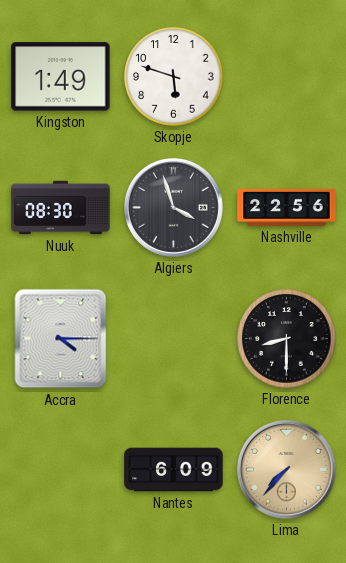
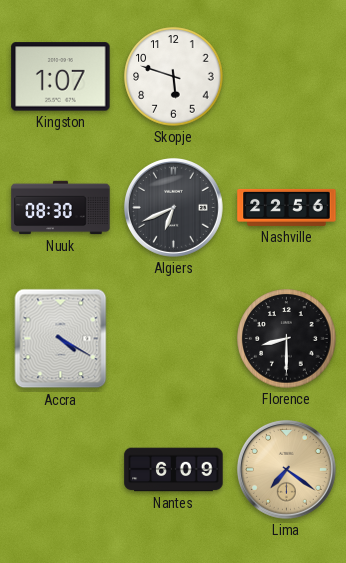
Kingston: 1:49 -> 1:07 (61, 77)
Algiers: 3:57 -> 6:41 (173, 207)
Accra: 4:15 -> 4:20 (61, 339)
Lima: 7:37 -> 7:21 (286, 469)
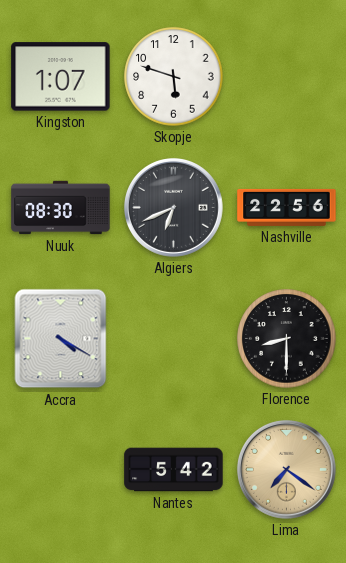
Nantes: 6:09 -> 5:42 (174, 470)
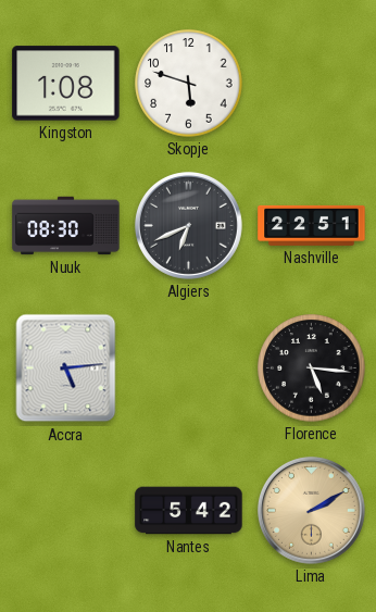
Kingston: 1:07 -> 1:08 (66, 84)
Nashville: 22:56 -> 22:51 (312, 225)
Accra: 4:20 -> 5:14 (66, 369)
Florence: 8:30 -> 5:16 (312, 369)
Lima: 7:21 -> 2:10 (311, 510)
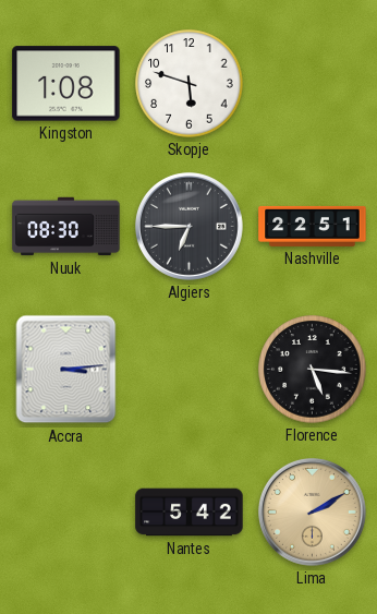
Algiers: 6:41 -> 6:45 (188, 226)
Accra: 5:14 -> 3:14 (66, 370)
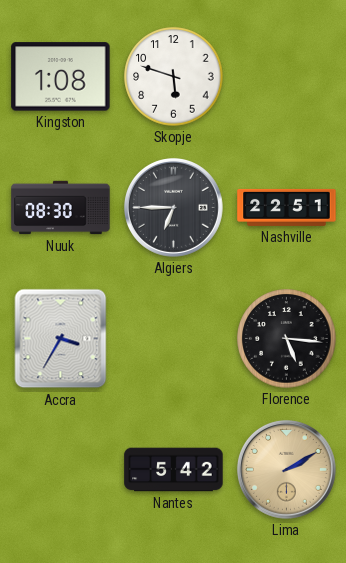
Accra: 3:14 -> 3:35 (61, 339)
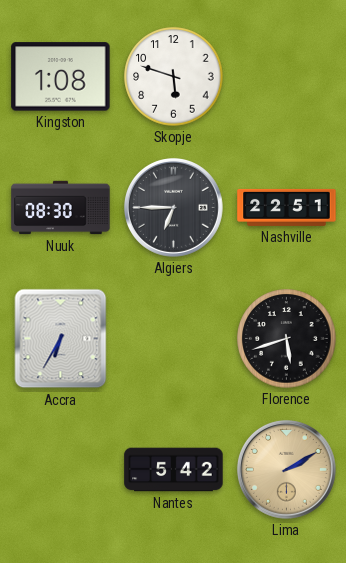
Accra: 3:35 -> 6:35 (61, 339)
Florence: 5:16 -> 5:42 (287, 339)
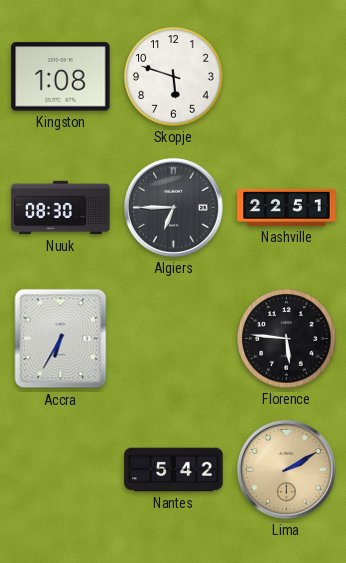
Florence: 5:42 -> 5:46 (287, 339)
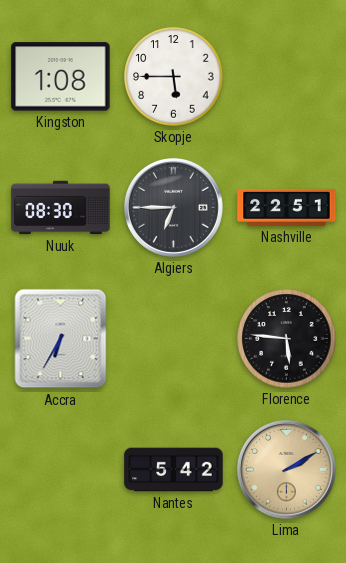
Skopje: 5:48 -> 5:45 (174, 77)
